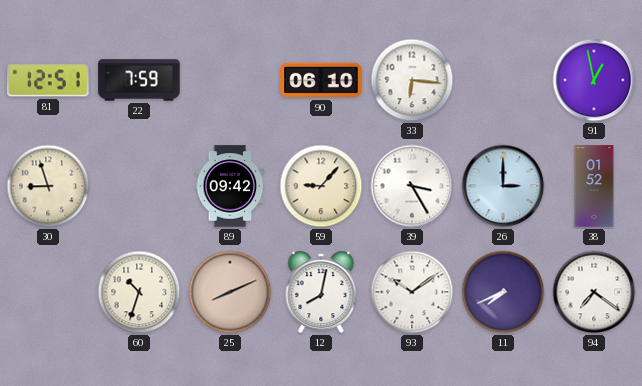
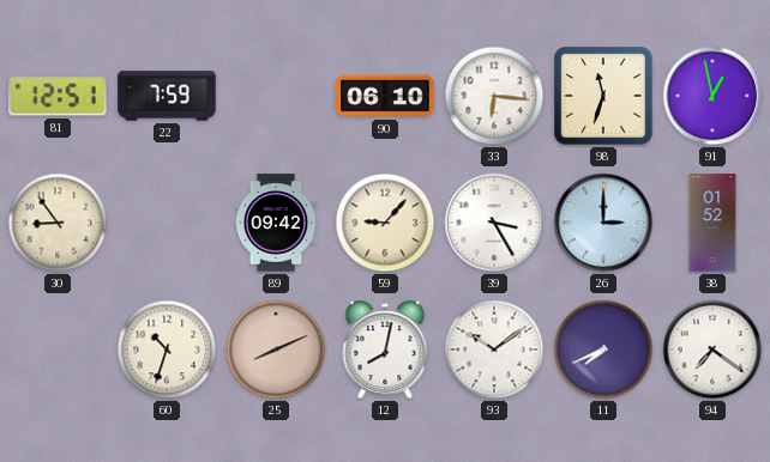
98: none -> 11:33 (603, 96)
30: 8:57 -> 8:54 (58, 223)
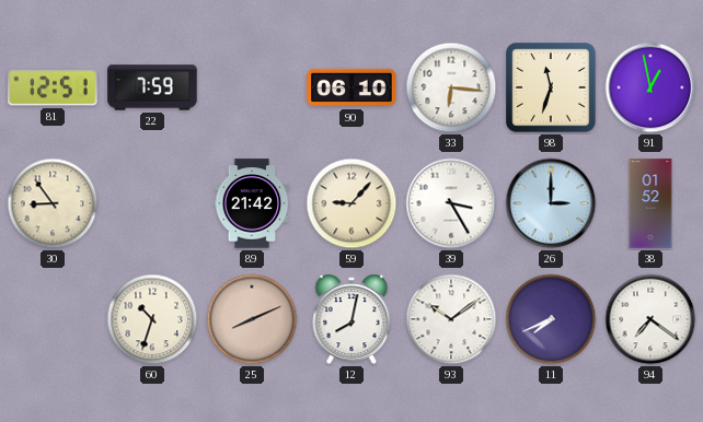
89: 09:42 -> 21:42 (252, 203)
